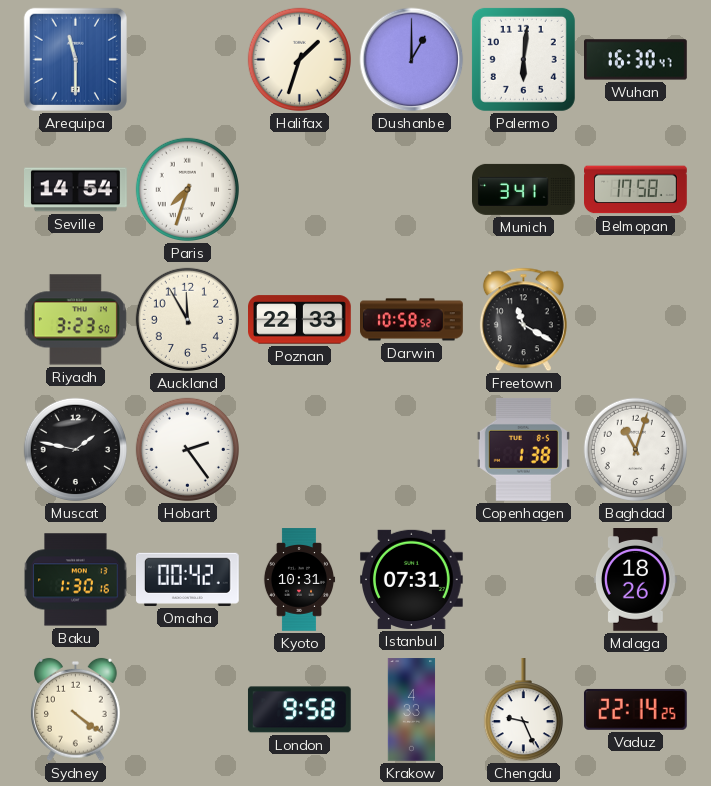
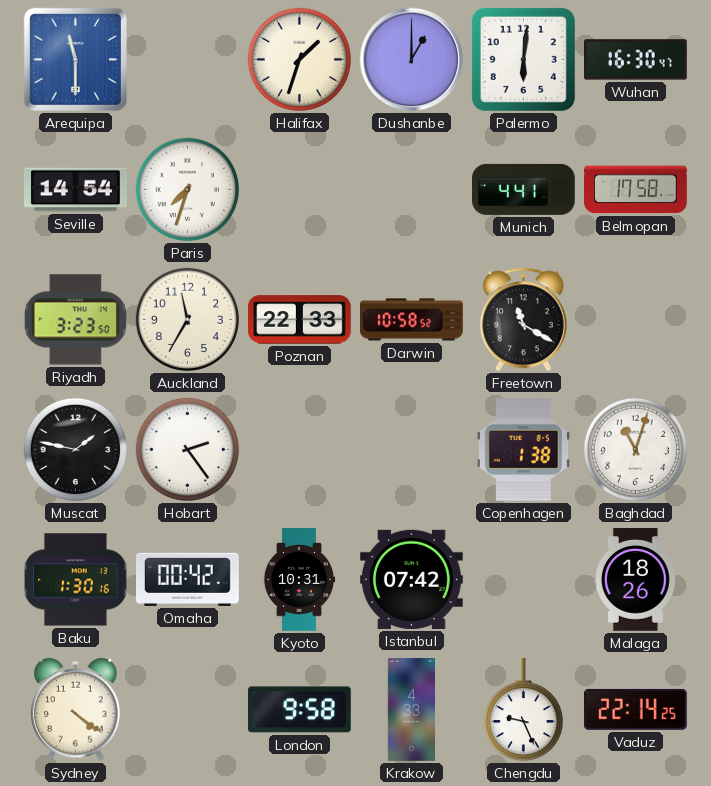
Munich: 3:41 -> 4:41 (524, 189)
Auckland: 11:55 -> 11:35 (187, 319)
Istanbul: 07:31 -> 07:42 (412, 579)
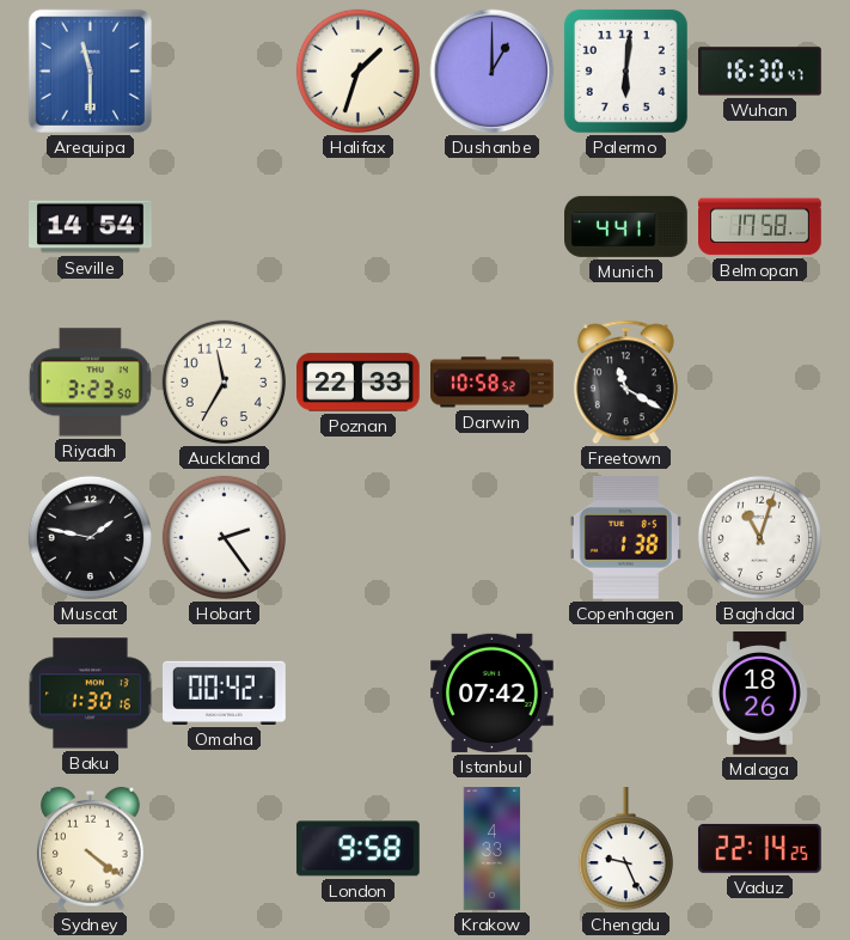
Paris: 7:33 -> none (187, 189)
Kyoto: 10:31 -> none (299, 580)
